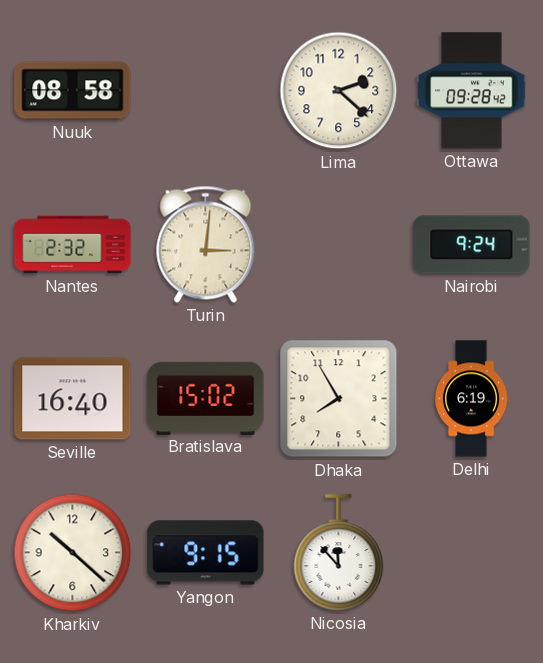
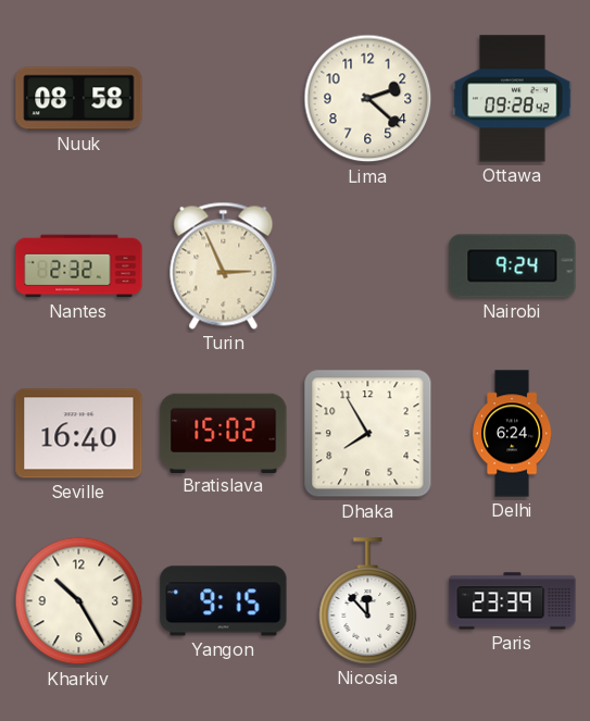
Turin: 3:01 -> 2:56 (224, 265)
Delhi: 6:19 -> 6:24 (513, 434)
Kharkiv: 10:22 -> 10:25 (79, 601)
Paris: none -> 23:39 (513, 601)
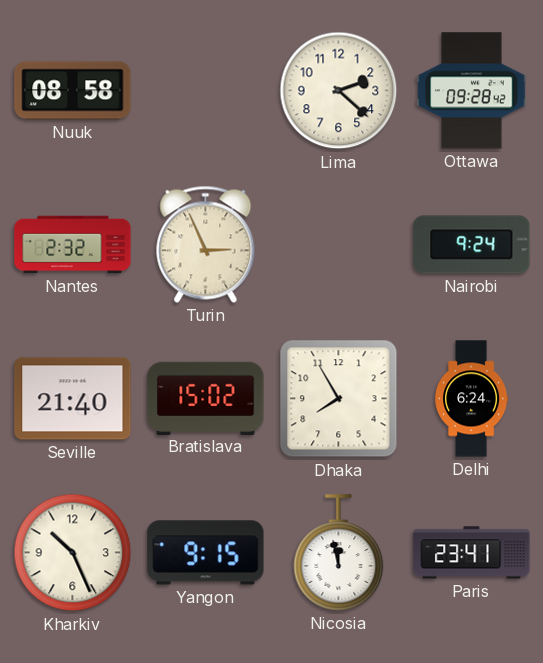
Seville: 16:40 -> 21:40 (73, 399)
Kharkiv: 10:25 -> 10:26 (73, 553)
Nicosia: 11:53 -> 11:58 (339, 553)
Paris: 23:39 -> 23:41 (472, 553)
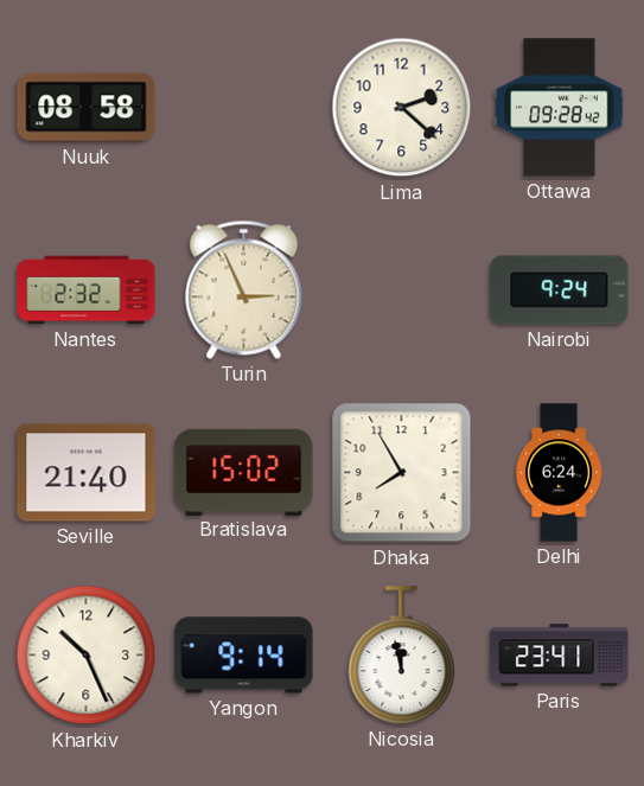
Yangon: 9:15 -> 9:14 (244, 656)
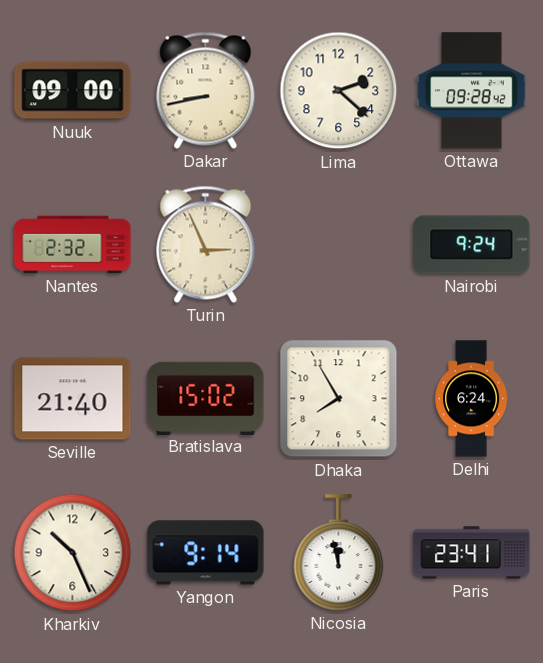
Nuuk: 08:58 -> 09:00 (73, 91)
Dakar: none -> 8:43 (206, 90)
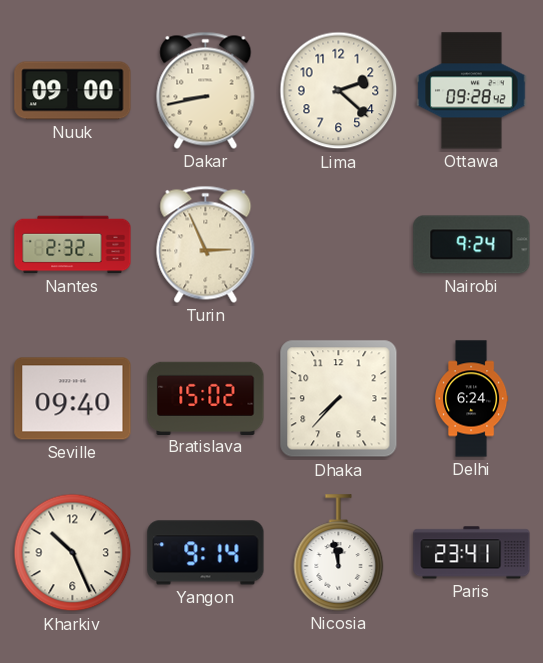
Seville: 21:40 -> 09:40 (73, 399)
Dhaka: 7:55 -> 7:37 (339, 399)
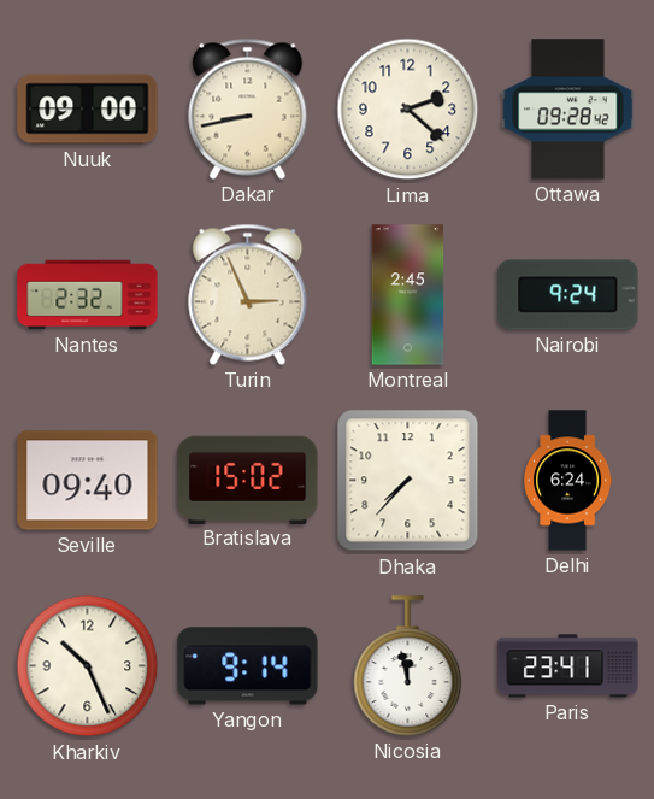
Montreal: none -> 2:45 (408, 295)
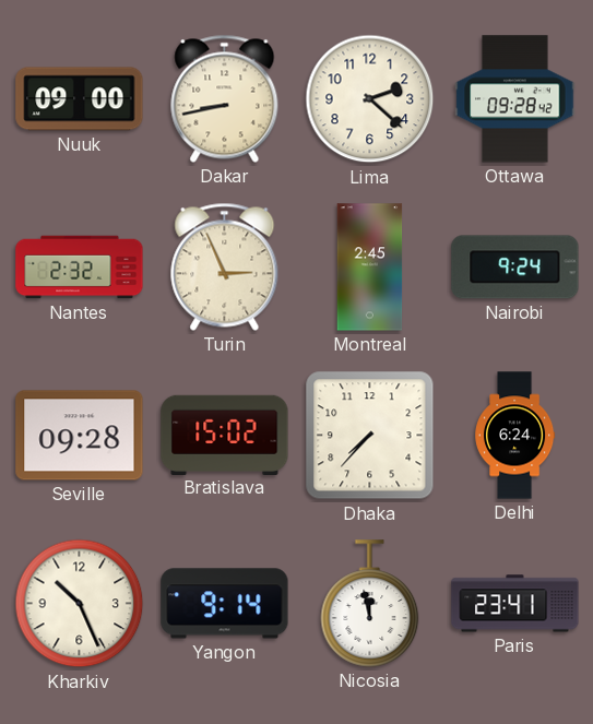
Seville: 09:40 -> 09:28 (80, 436)
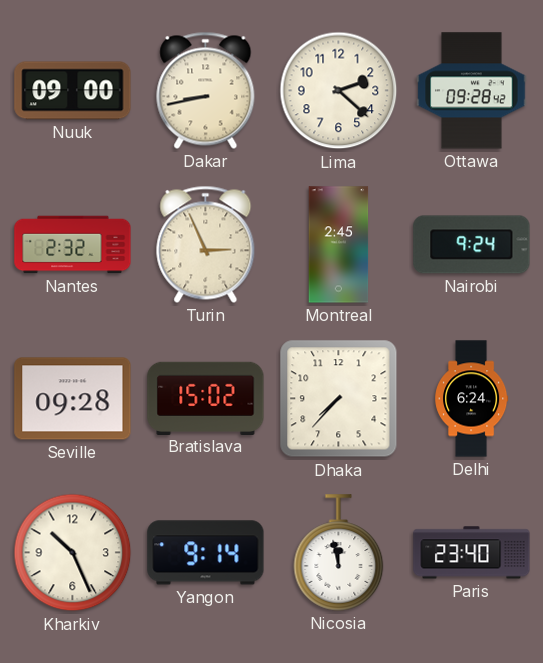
Paris: 23:41 -> 23:40 (472, 553)
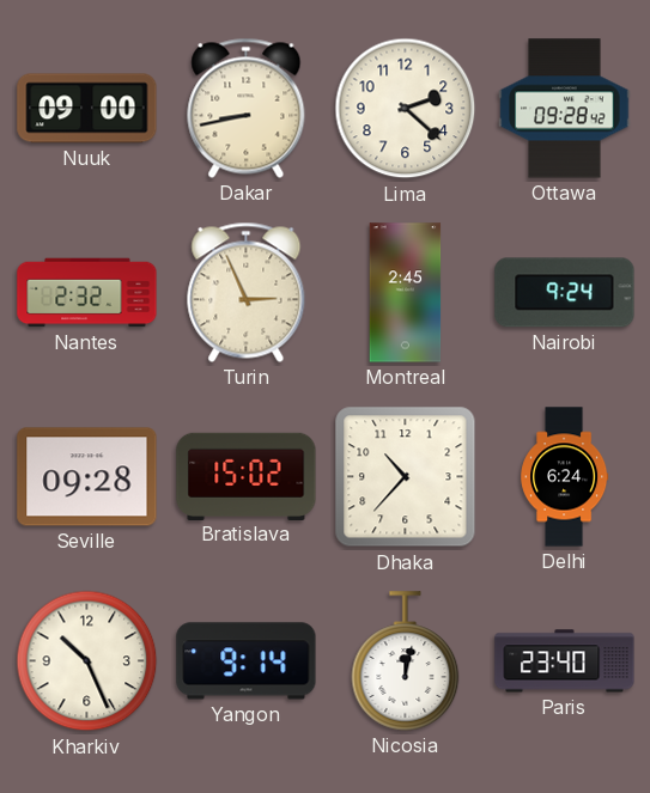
Dhaka: 7:37 -> 10:37 (406, 477)
Nicosia: 11:58 -> 12:02 (406, 661)
